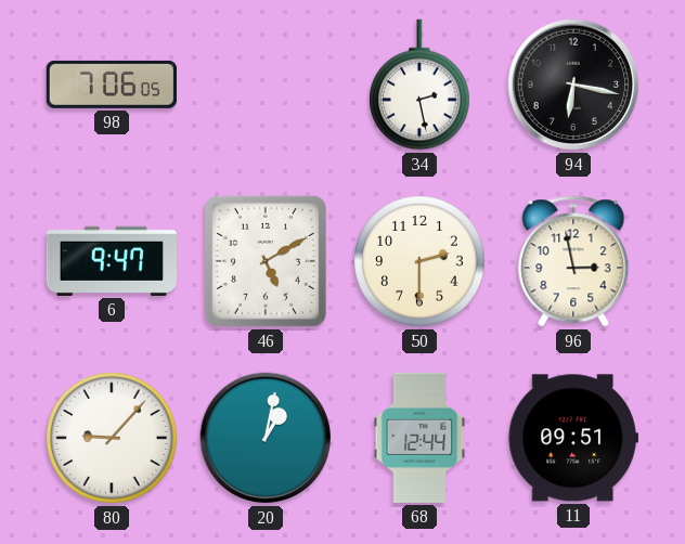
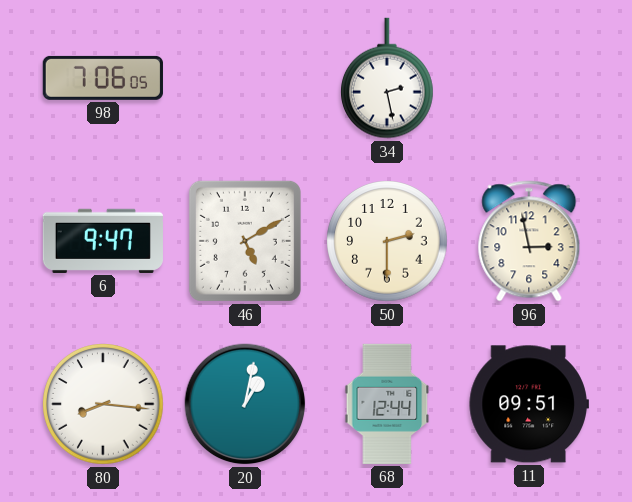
94: 6:17 -> none (573, 85)
80: 9:07 -> 8:16 (103, 404)
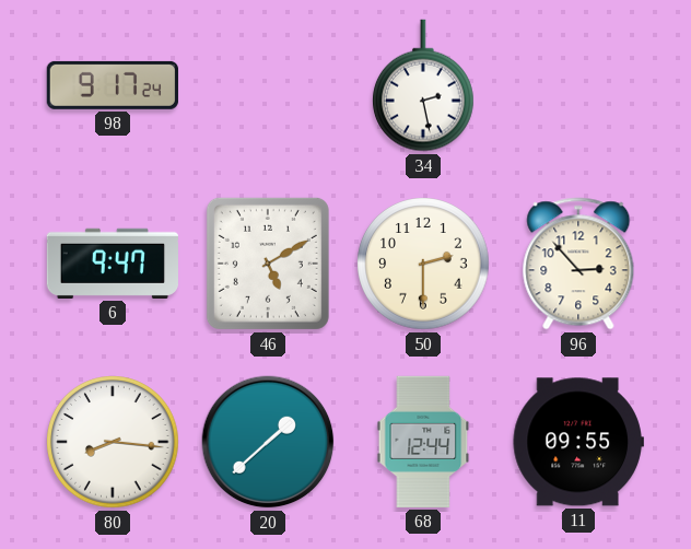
98: 7:06 -> 9:17 (113, 85)
96: 2:58 -> 2:53 (578, 264)
20: 1:02 -> 1:38 (268, 442)
11: 09:51 -> 09:55 (578, 442)
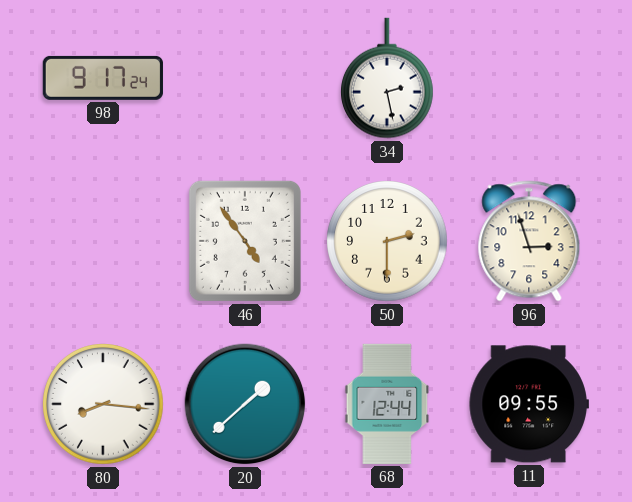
6: 9:47 -> none (113, 264)
46: 5:10 -> 4:54 (245, 241)
96: 2:53 -> 2:57 (529, 241)
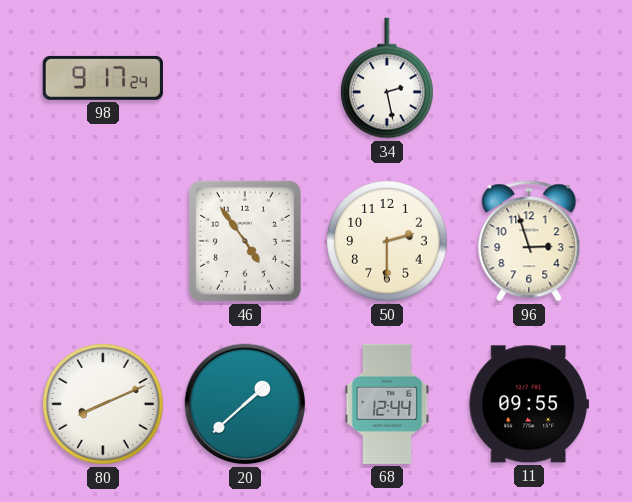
80: 8:16 -> 8:11 (103, 404)
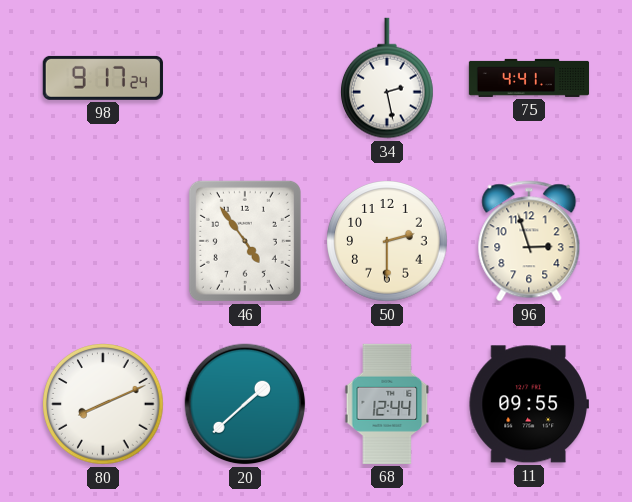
75: none -> 4:41 (529, 78)
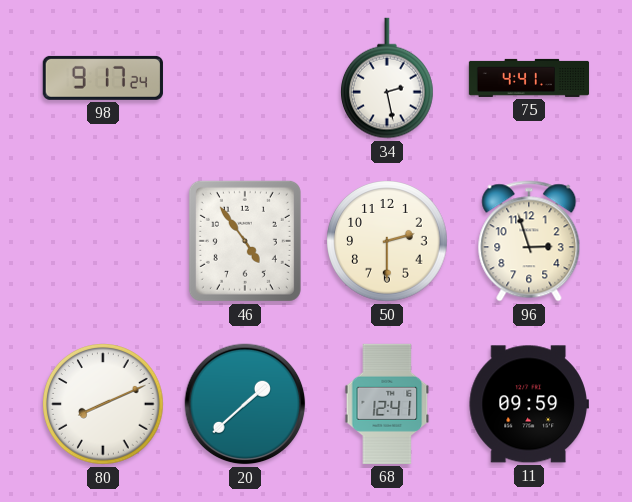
68: 12:44 -> 12:41 (387, 404)
11: 09:55 -> 09:59 (529, 404)
